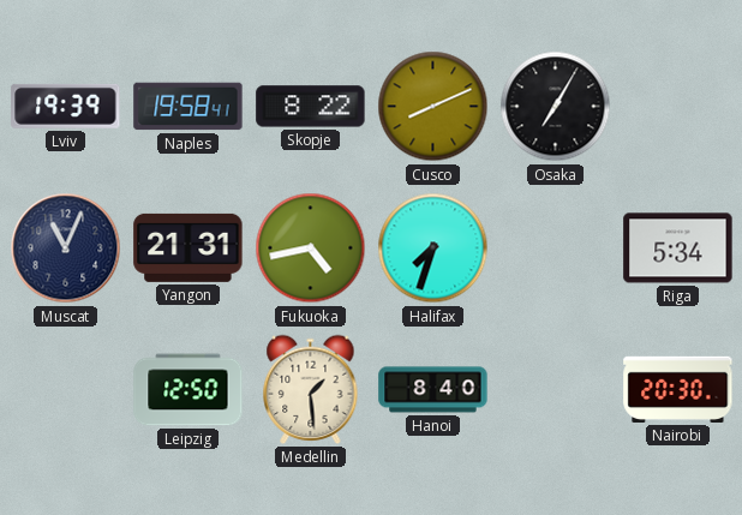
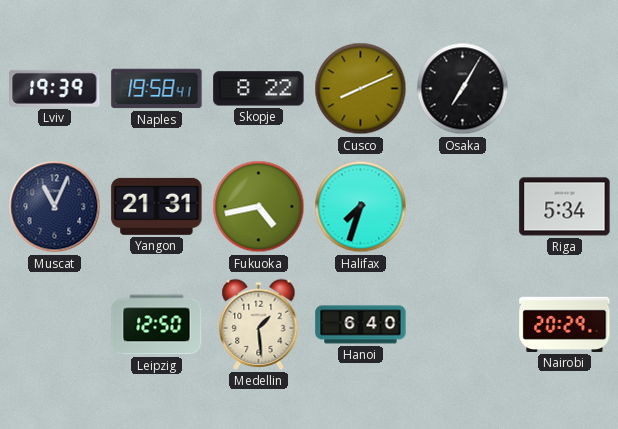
Hanoi: 8:40 -> 6:40 (361, 325)
Nairobi: 20:30 -> 20:29 (565, 324)
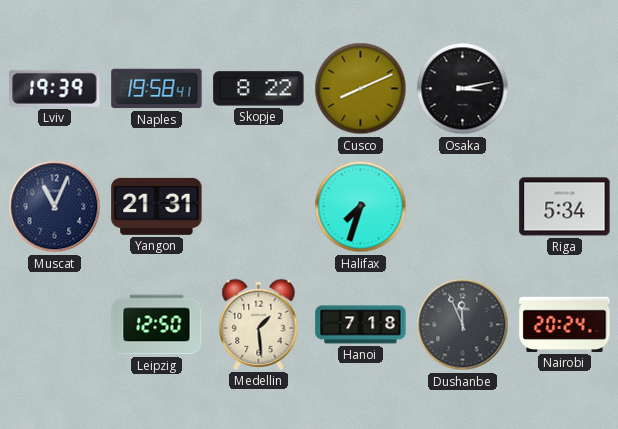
Osaka: 7:05 -> 3:13 (463, 89)
Fukuoka: 4:43 -> none (259, 207)
Hanoi: 6:40 -> 7:18 (361, 325)
Dushanbe: none -> 11:56 (463, 325)
Nairobi: 20:29 -> 20:24 (565, 324)
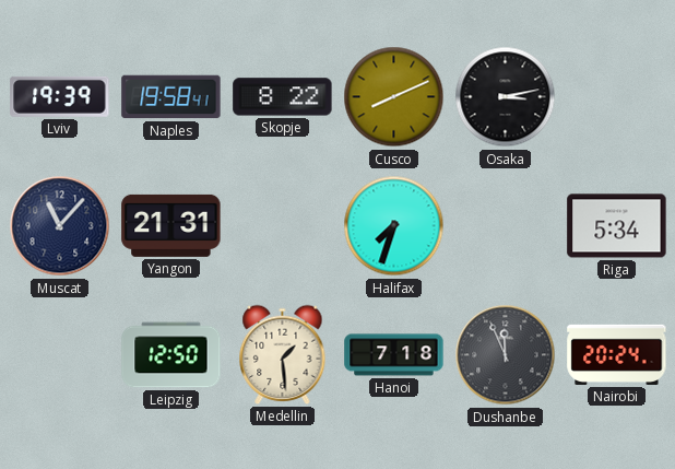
Muscat: 11:04 -> 11:07 (60, 226)
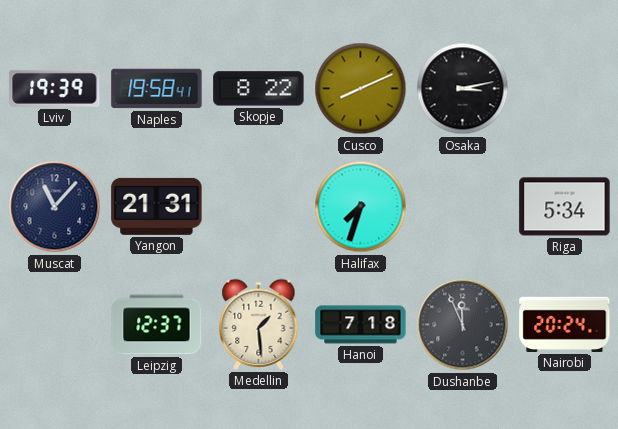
Leipzig: 12:50 -> 12:37 (157, 325)
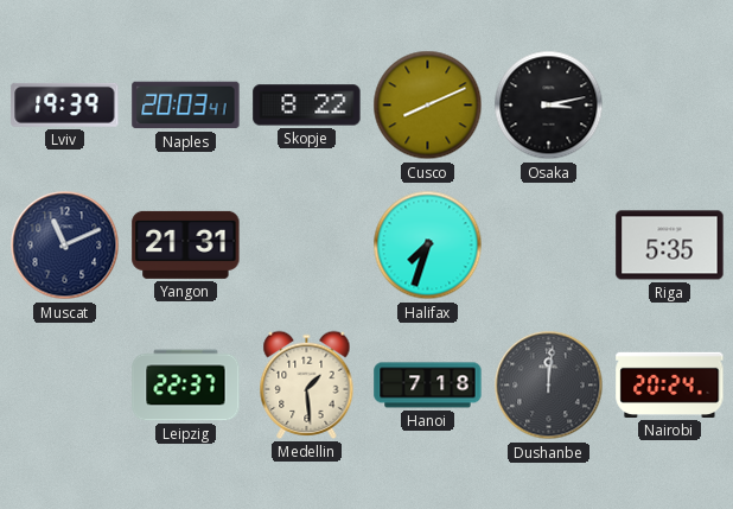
Naples: 19:58 -> 20:03 (186, 106)
Muscat: 11:07 -> 11:11 (65, 246)
Riga: 5:34 -> 5:35 (670, 246)
Leipzig: 12:37 -> 22:37 (186, 386)
Dushanbe: 11:56 -> 12:01 (549, 386)
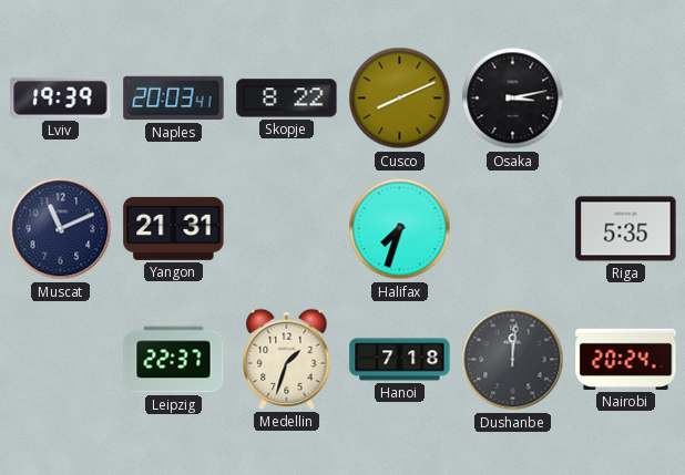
Medellin: 1:29 -> 1:33 (287, 359)
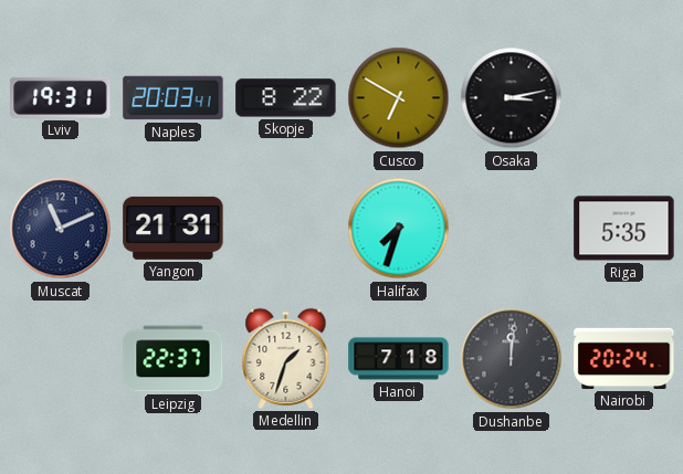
Lviv: 19:39 -> 19:31 (61, 97)
Cusco: 8:11 -> 6:50 (399, 98)
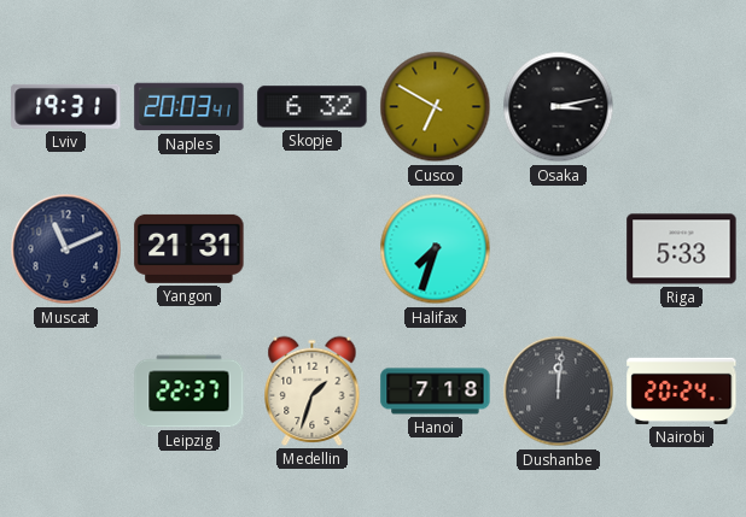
Skopje: 8:22 -> 6:32 (313, 107)
Riga: 5:35 -> 5:33 (682, 249)
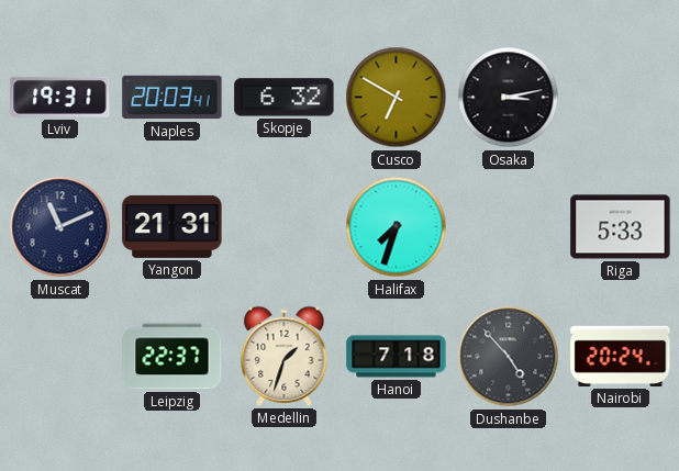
Dushanbe: 12:01 -> 4:53 (509, 357)
